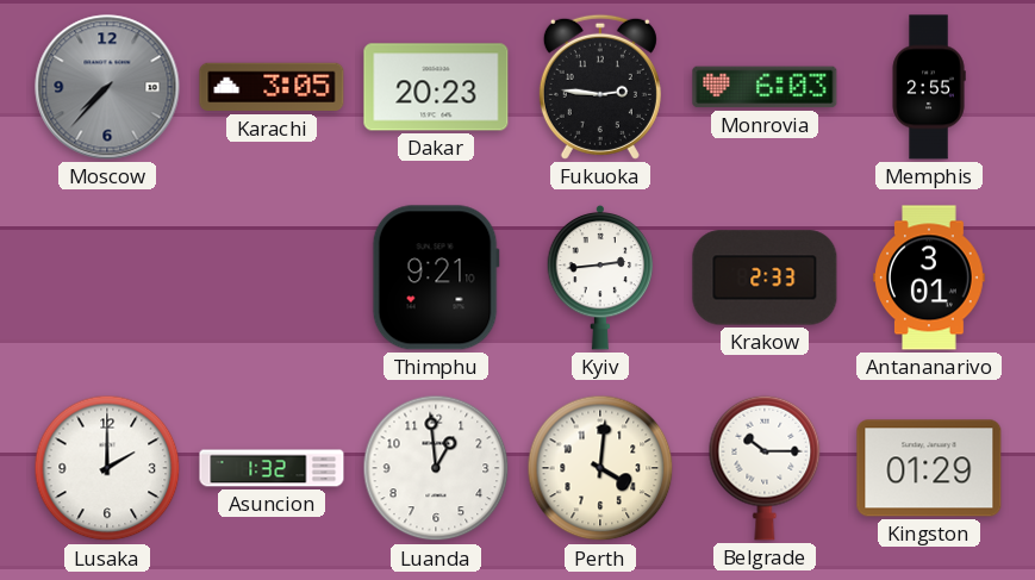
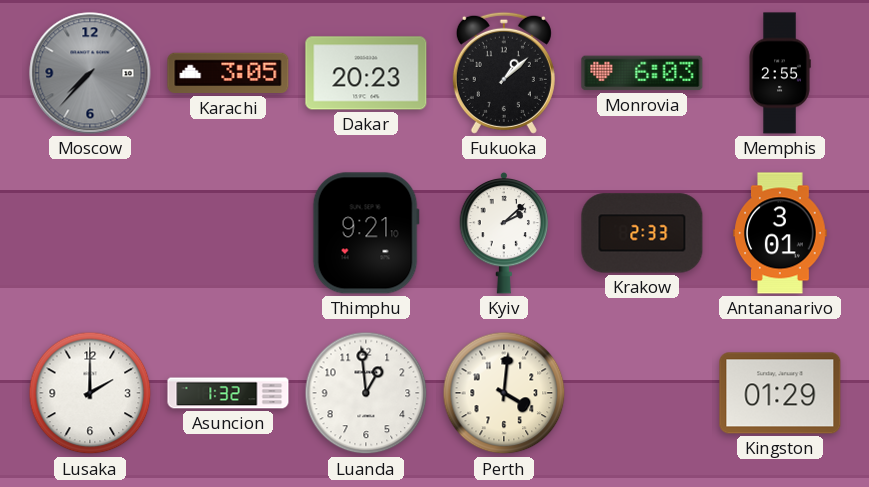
Fukuoka: 2:46 -> 1:08 (504, 73)
Kyiv: 2:44 -> 2:08 (504, 233)
Belgrade: 10:15 -> none (765, 468)
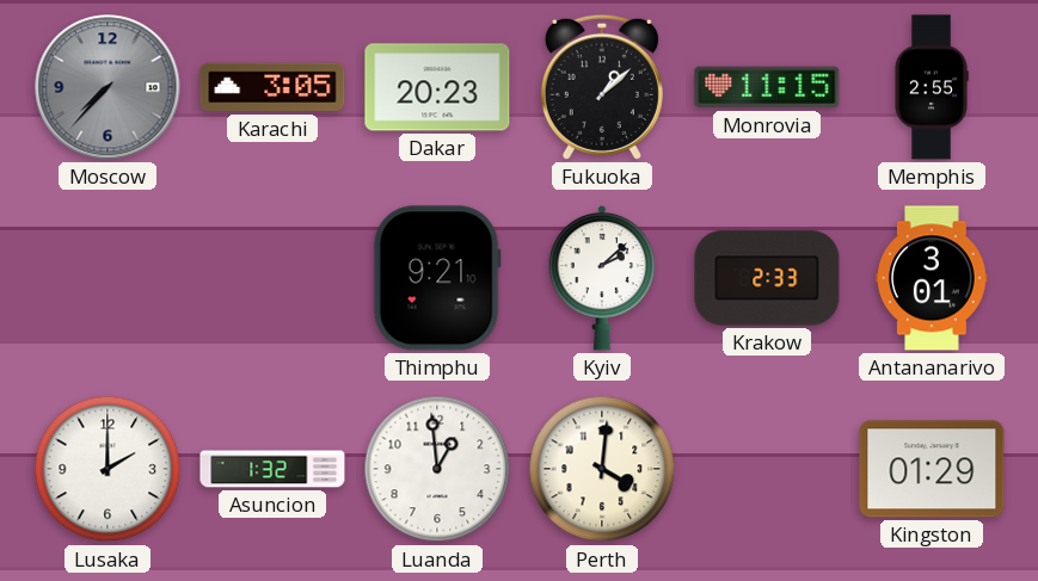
Monrovia: 6:03 -> 11:15 (767, 87)
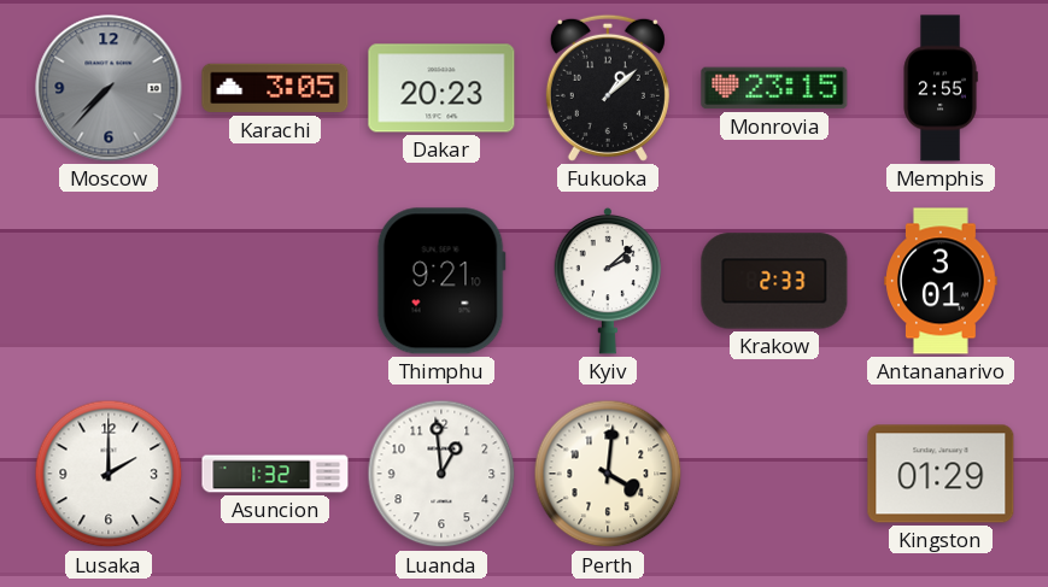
Monrovia: 11:15 -> 23:15 (774, 88)
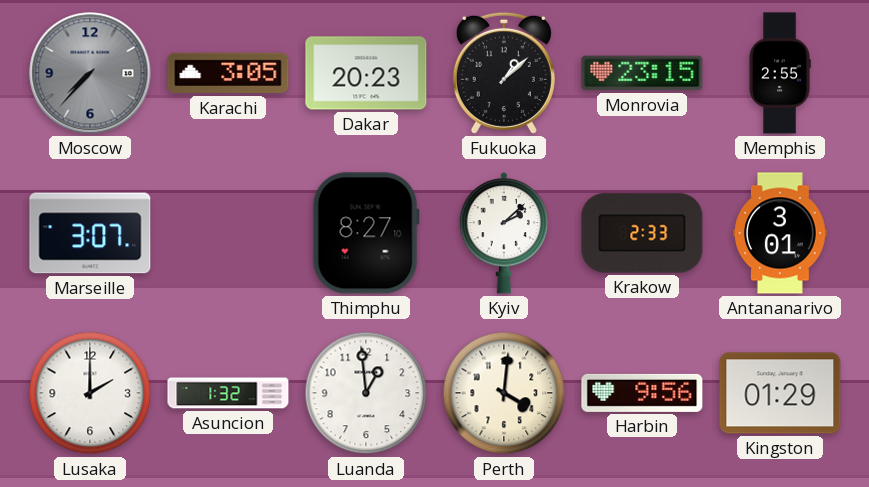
Marseille: none -> 3:07 (90, 233)
Thimphu: 9:21 -> 8:27 (366, 233)
Harbin: none -> 9:56 (642, 393)
